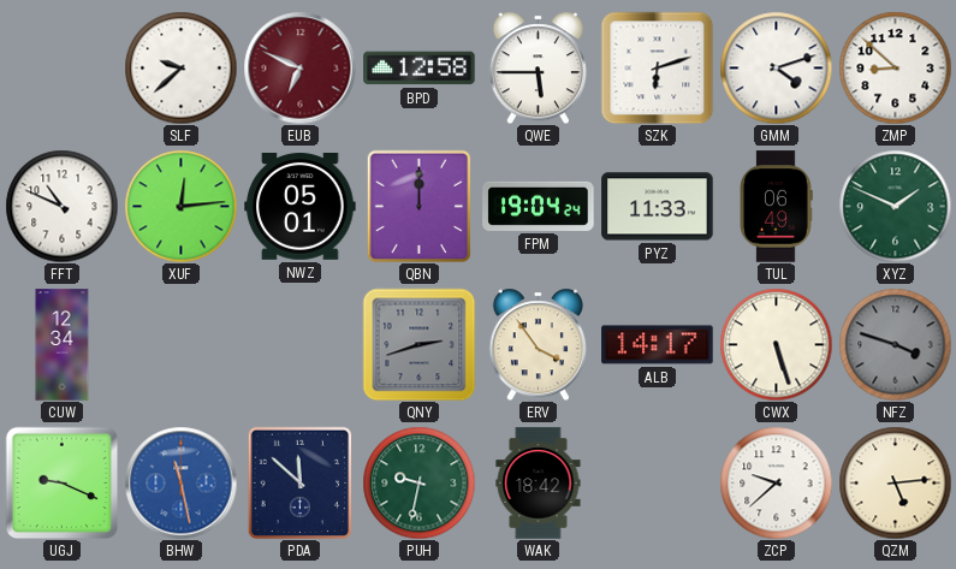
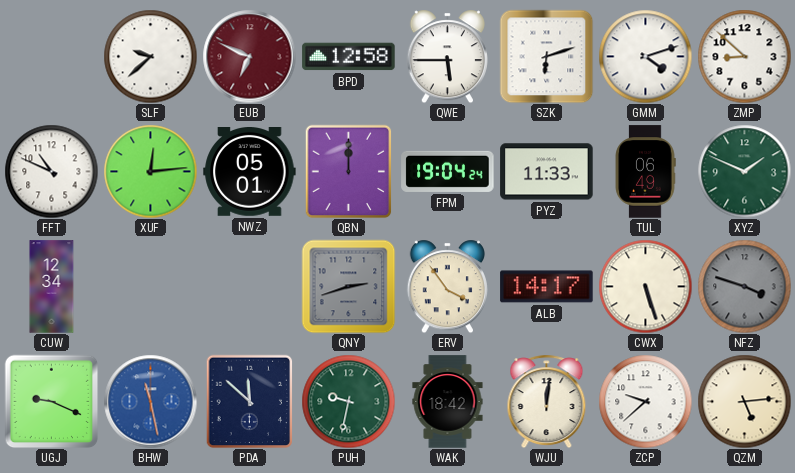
WJU: none -> 12:01 (547, 401)
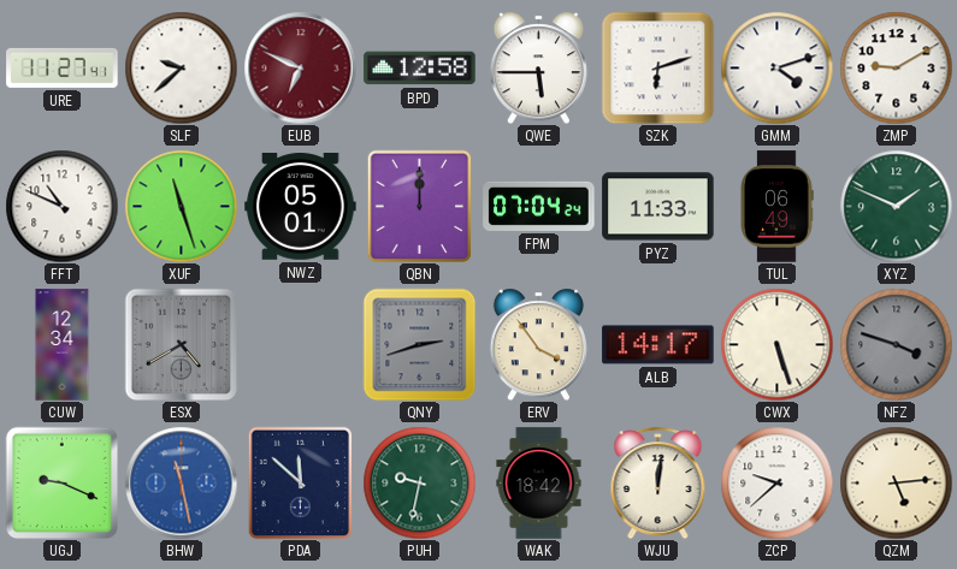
URE: none -> 11:27 (63, 67)
ZMP: 8:52 -> 9:10 (896, 67)
XUF: 12:14 -> 11:27 (181, 206)
FPM: 19:04 -> 07:04 (539, 206)
ESX: none -> 4:40 (181, 344)
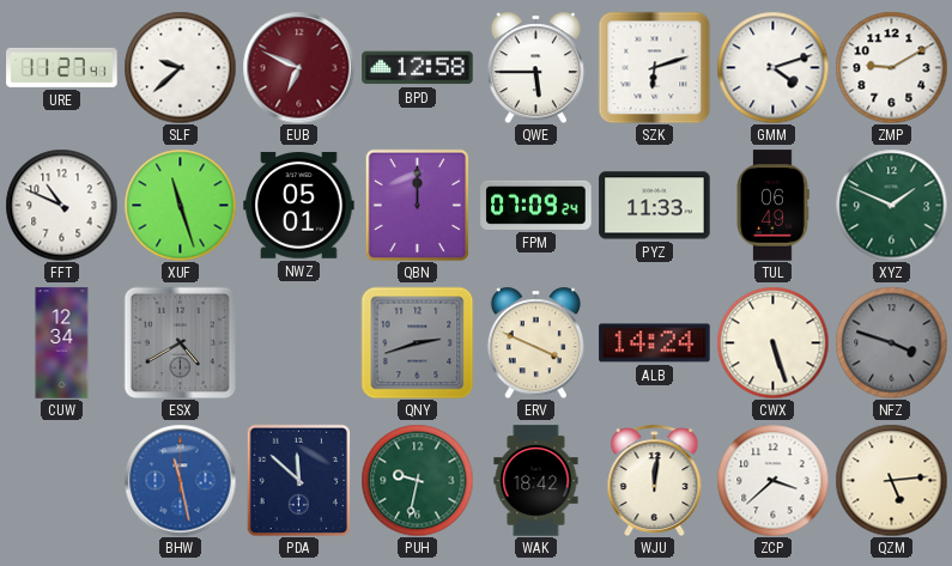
FPM: 07:04 -> 07:09 (536, 205)
ERV: 3:54 -> 3:49 (535, 342)
ALB: 14:17 -> 14:24 (655, 343)
UGJ: 9:19 -> none (61, 482)
ZCP: 9:38 -> 3:38 (772, 480)
